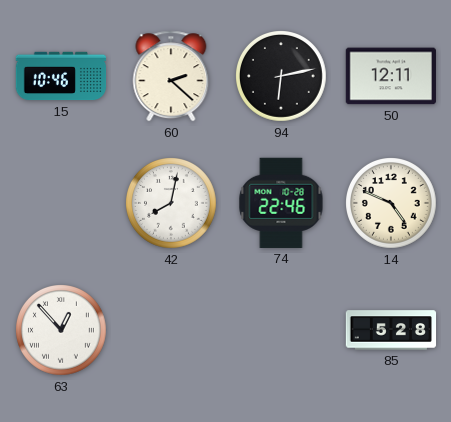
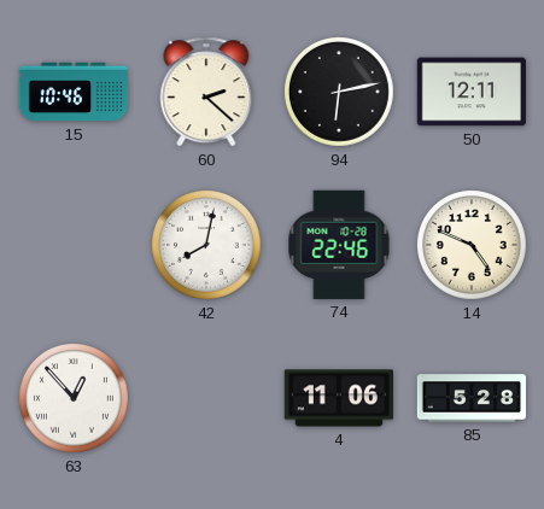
4: none -> 11:06 (338, 398)
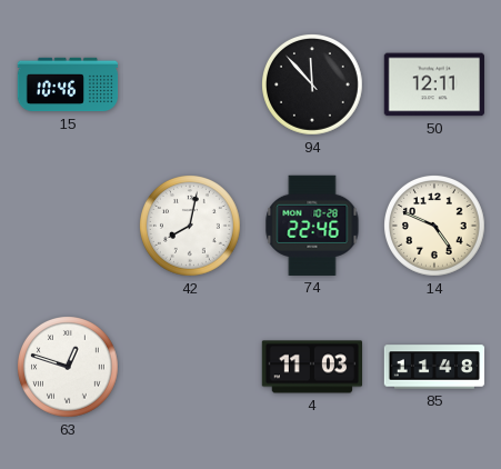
60: 2:22 -> none (206, 92)
94: 6:13 -> 11:53 (313, 86)
63: 12:53 -> 12:48 (69, 368)
4: 11:06 -> 11:03 (311, 367)
85: 5:28 -> 11:48 (434, 367)
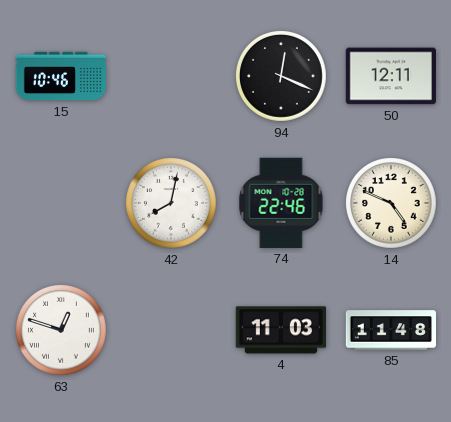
94: 11:53 -> 12:19 (282, 77)
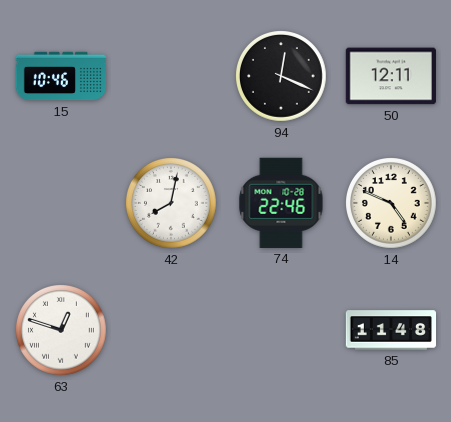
4: 11:03 -> none (280, 330)
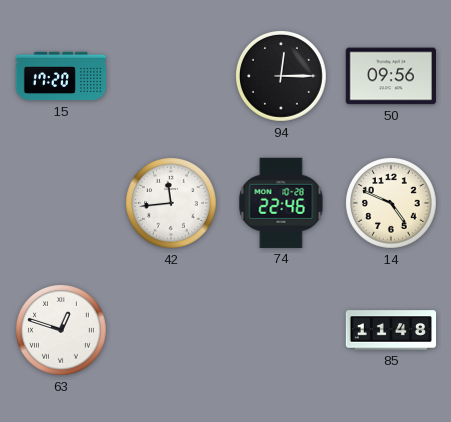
15: 10:46 -> 17:20 (61, 76)
94: 12:19 -> 12:15 (282, 77)
50: 12:11 -> 09:56 (390, 76)
42: 8:02 -> 11:44 (172, 204)
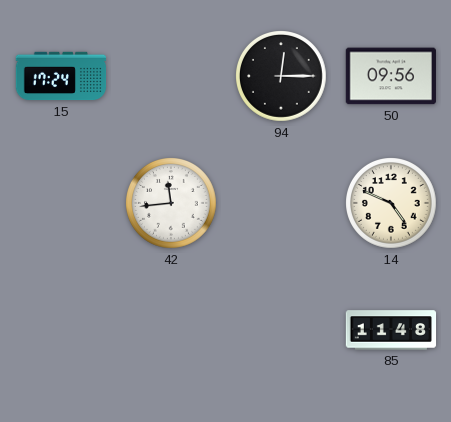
15: 17:20 -> 17:24 (61, 76)
74: 22:46 -> none (281, 203)
63: 12:48 -> none (62, 331)
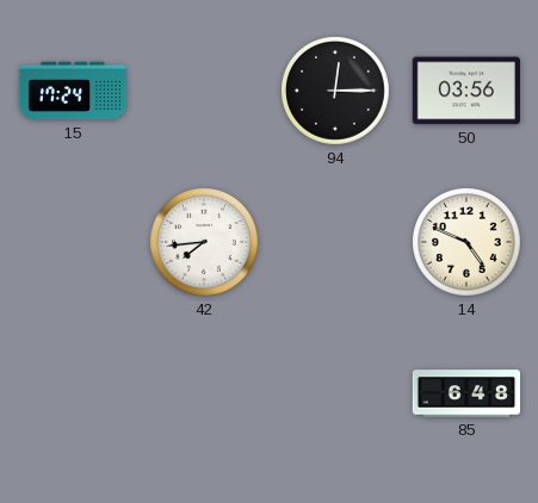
50: 09:56 -> 03:56 (465, 91)
42: 11:44 -> 7:44 (205, 243)
85: 11:48 -> 6:48 (466, 393)
